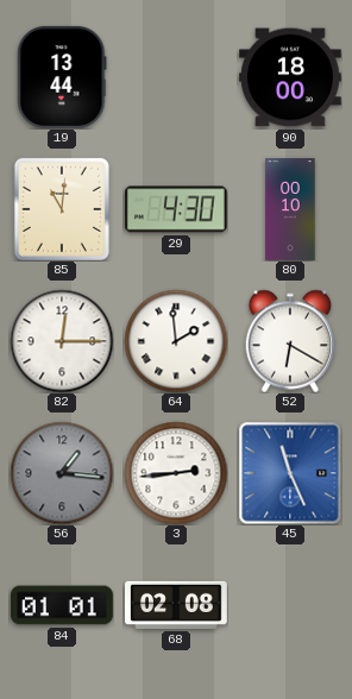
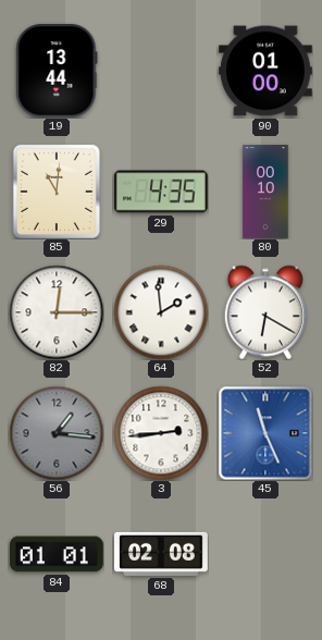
90: 18:00 -> 01:00 (267, 71)
29: 4:30 -> 4:35 (161, 192)
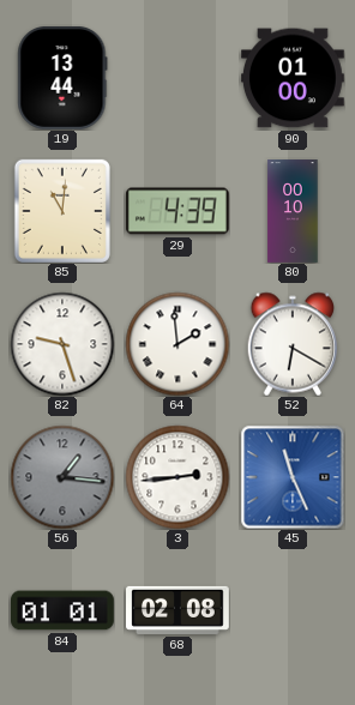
29: 4:35 -> 4:39 (177, 211)
82: 12:15 -> 9:27 (62, 344)
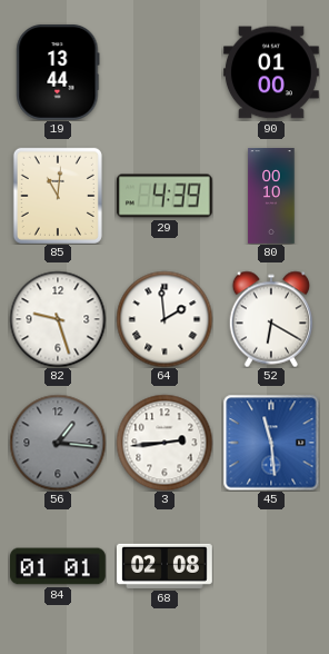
45: 11:26 -> 11:29 (271, 443)
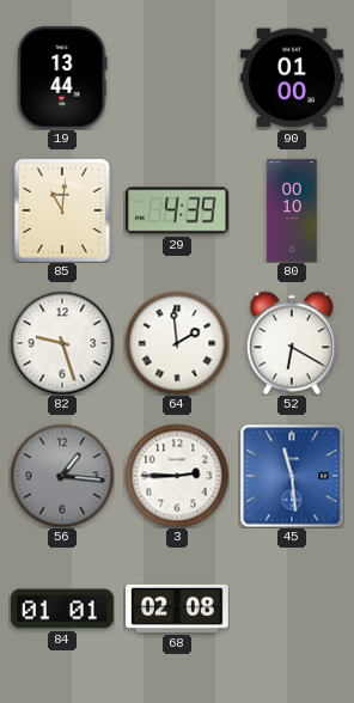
3: 2:44 -> 2:45 (177, 476)
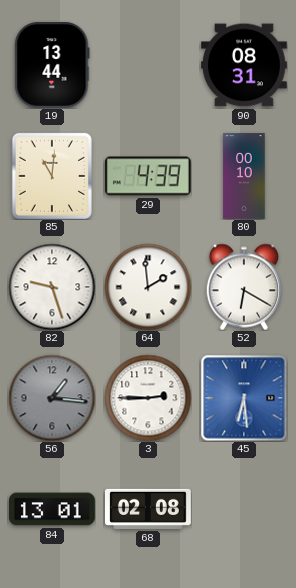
90: 01:00 -> 08:31 (245, 65)
45: 11:29 -> 6:29 (244, 398)
84: 01:01 -> 13:01 (53, 509)
